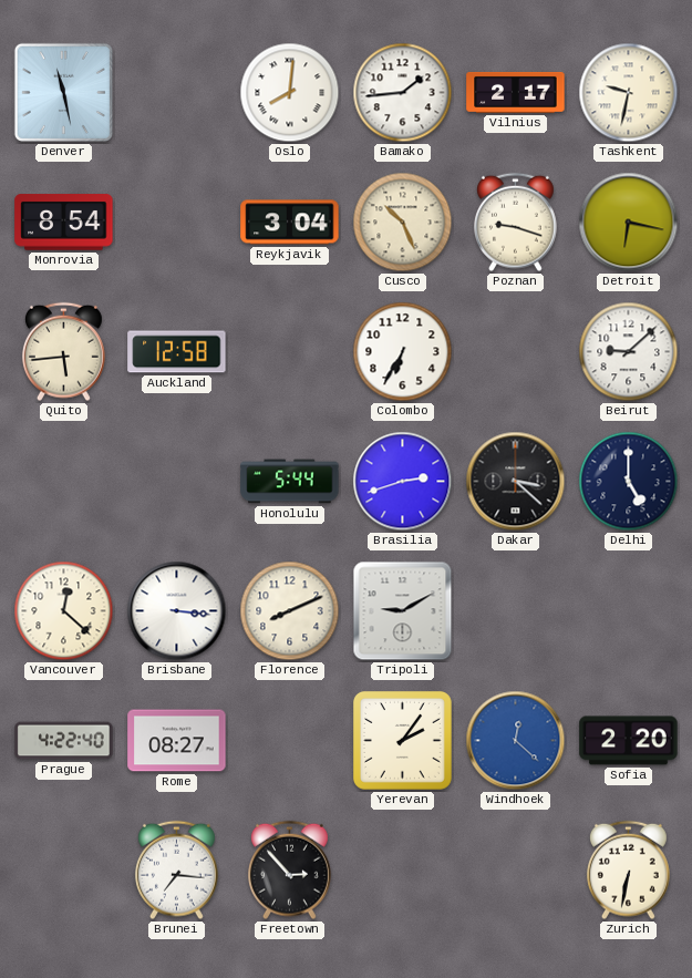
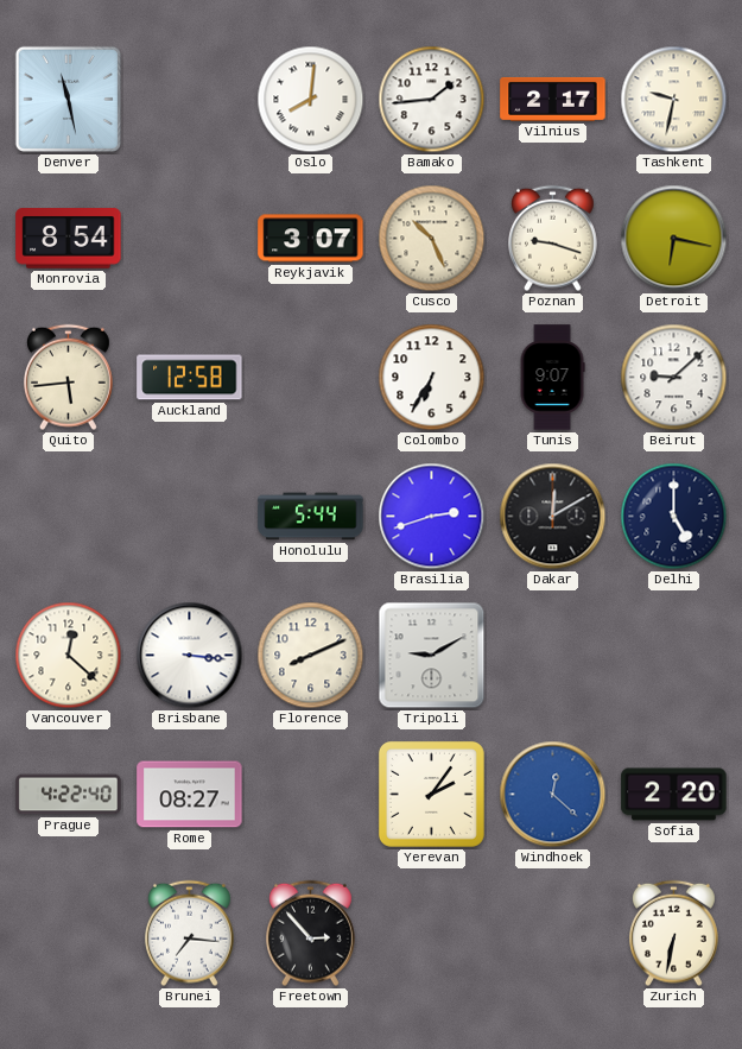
Reykjavik: 3:04 -> 3:07 (311, 239)
Tunis: none -> 9:07 (552, 378)
Dakar: 3:22 -> 12:10 (553, 517)
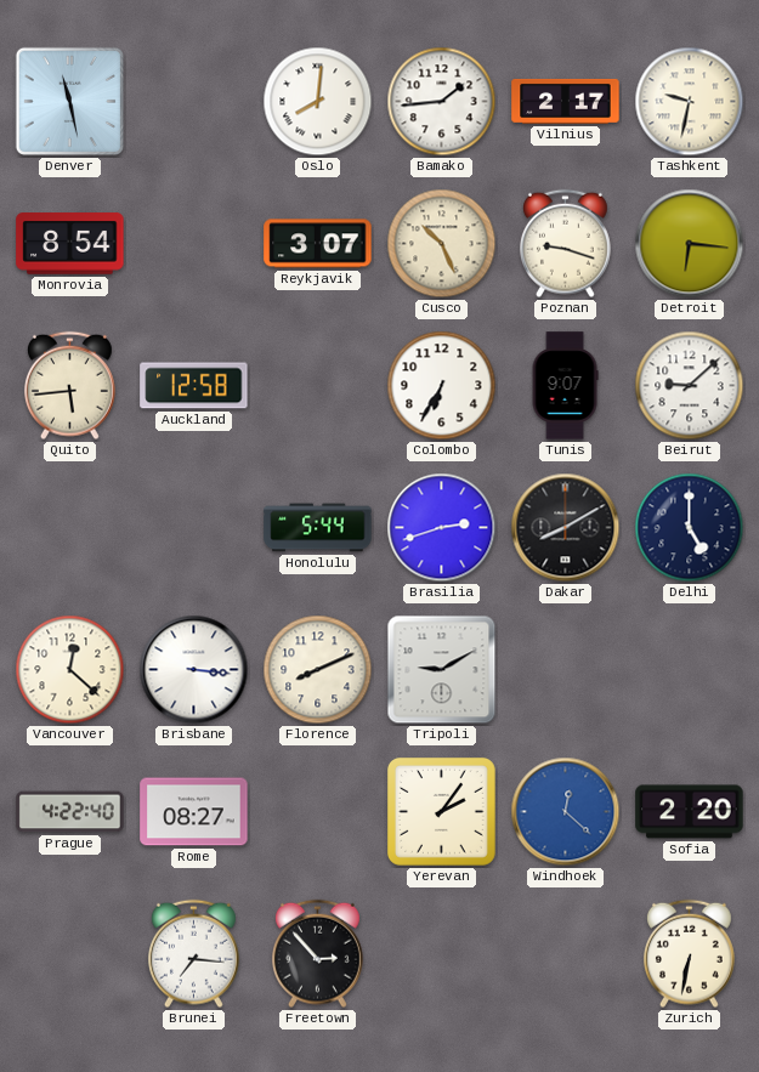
Detroit: 6:17 -> 6:16 (690, 244)
Dakar: 12:10 -> 8:10 (566, 528)
